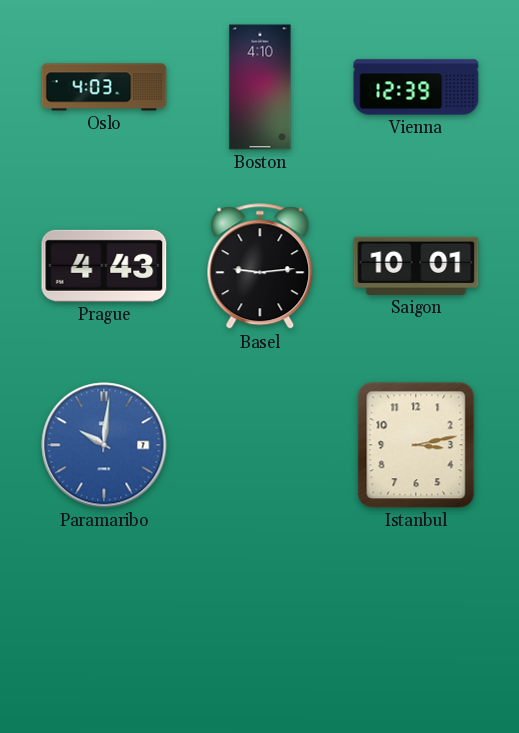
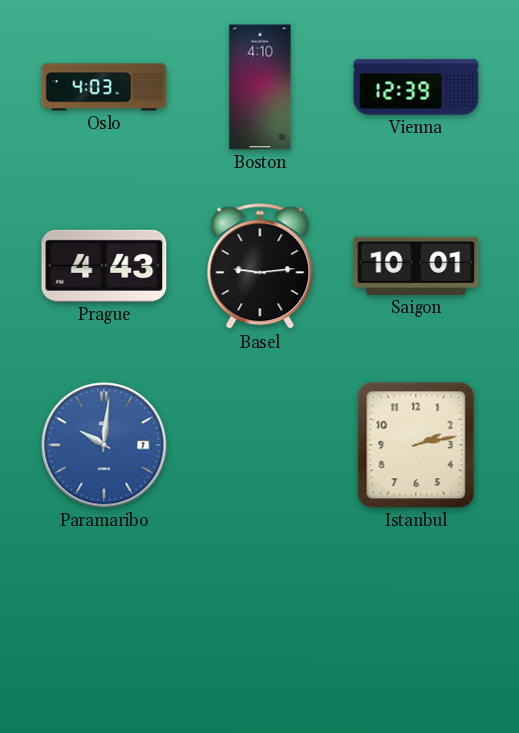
Istanbul: 3:13 -> 2:13 (416, 445)
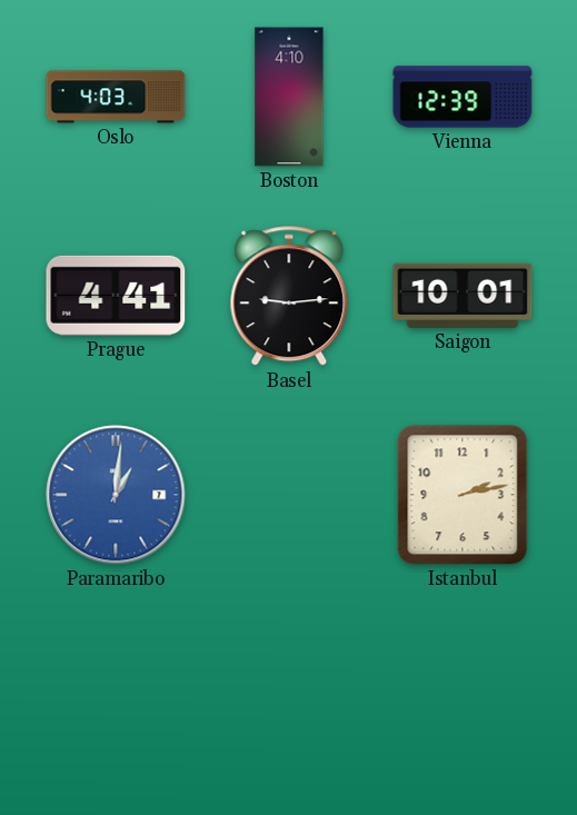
Prague: 4:43 -> 4:41 (116, 296)
Paramaribo: 10:01 -> 1:01 (116, 495)
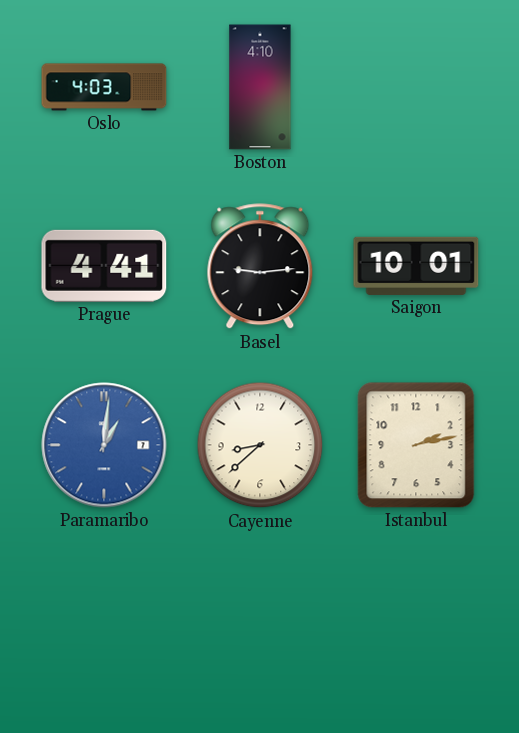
Vienna: 12:39 -> none (462, 97)
Cayenne: none -> 8:38 (260, 445)
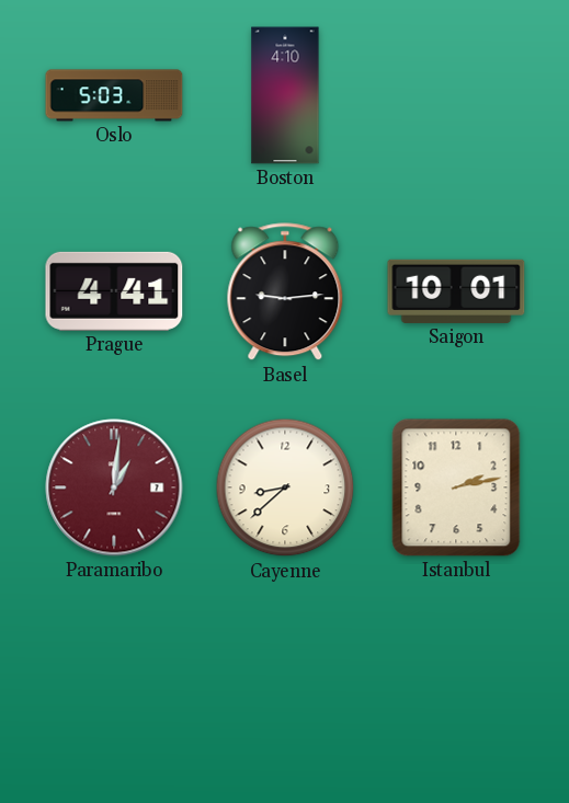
Oslo: 4:03 -> 5:03 (114, 95)
Paramaribo dial: blue -> burgundy (114, 487)
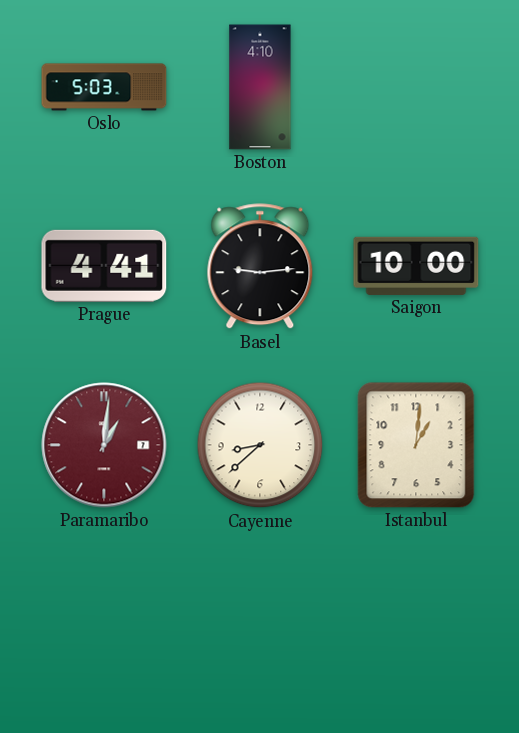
Saigon: 10:01 -> 10:00 (416, 266)
Istanbul: 2:13 -> 1:01 (416, 445)
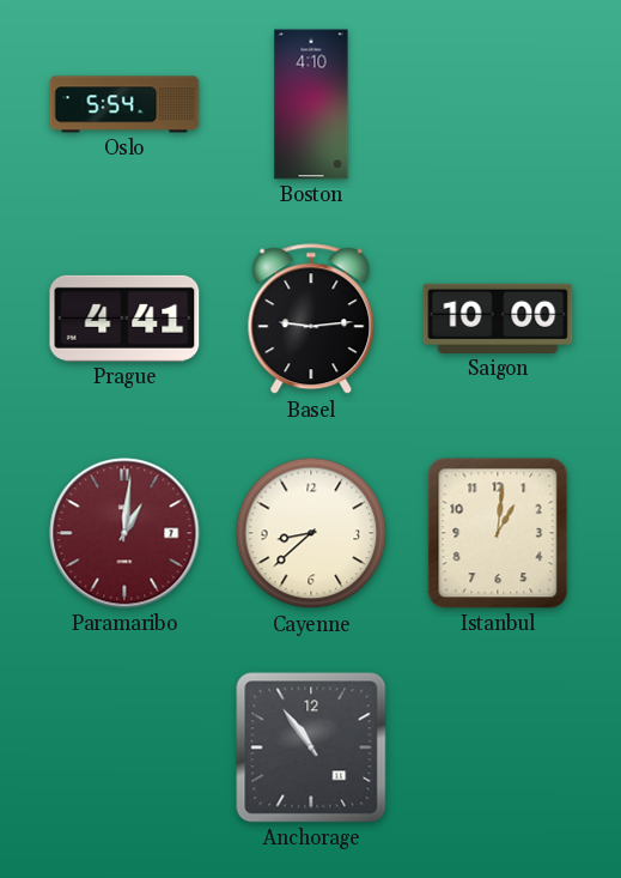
Oslo: 5:03 -> 5:54 (124, 104)
Anchorage: none -> 10:54 (311, 747)
